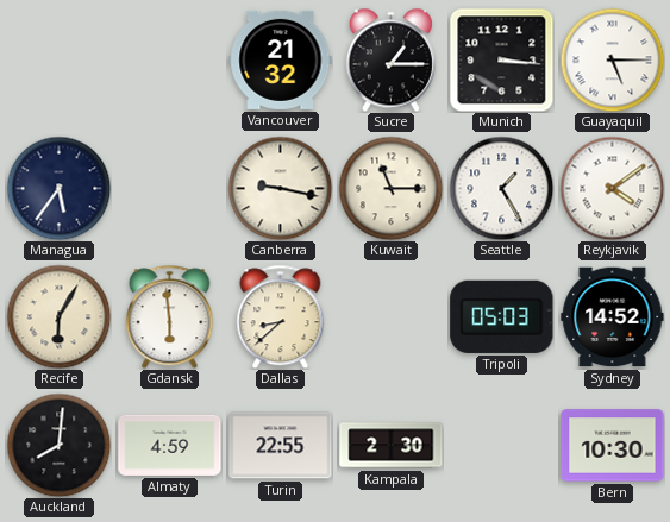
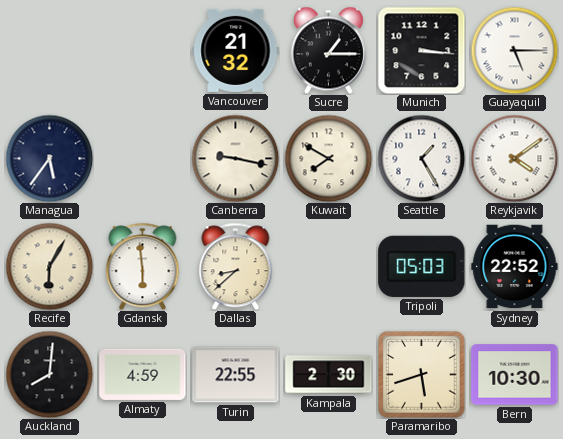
Kuwait: 11:15 -> 7:50 (328, 158)
Sydney: 14:52 -> 22:52 (515, 267)
Paramaribo: none -> 5:42 (422, 375)
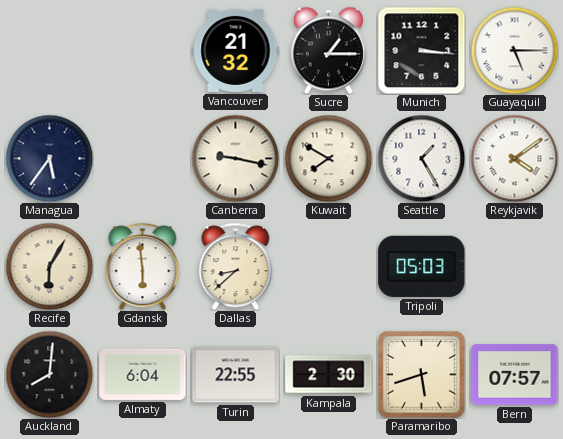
Sydney: 22:52 -> none (515, 267)
Almaty: 4:59 -> 6:04 (143, 374)
Bern: 10:30 -> 07:57 (515, 375)
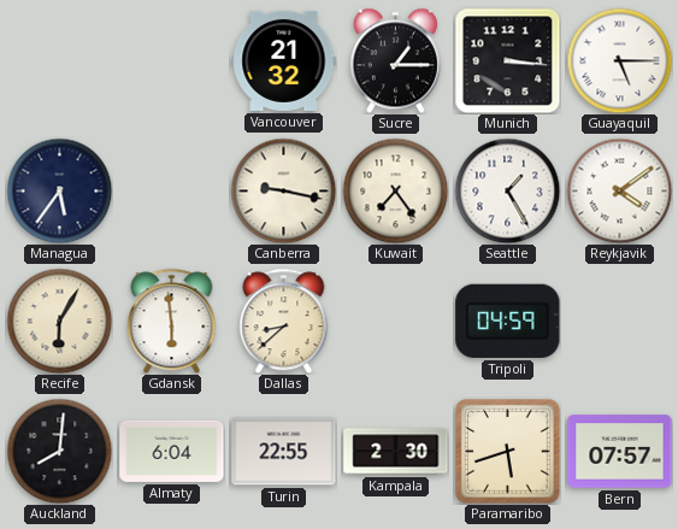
Kuwait: 7:50 -> 7:24 (395, 190)
Tripoli: 05:03 -> 04:59 (508, 321)
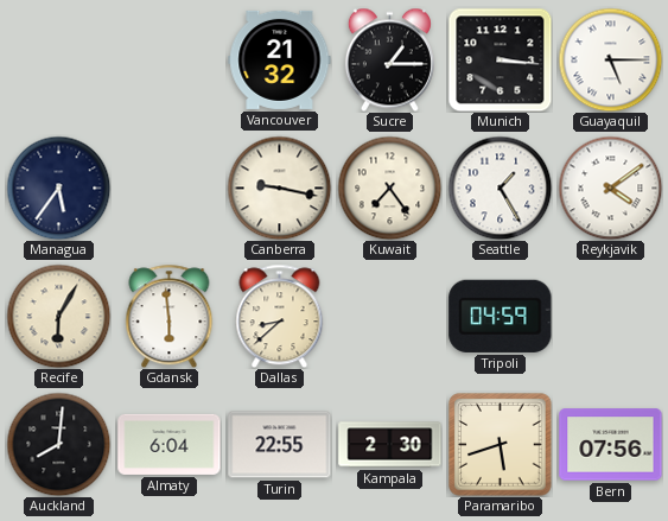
Bern: 07:57 -> 07:56 (611, 445)
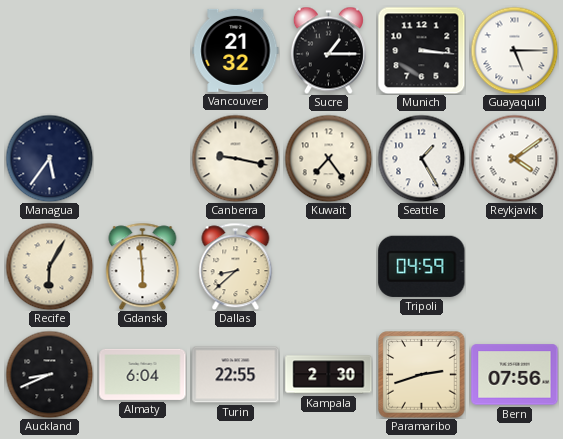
Auckland: 8:01 -> 8:41 (49, 374)
Paramaribo: 5:42 -> 2:42 (422, 375)
